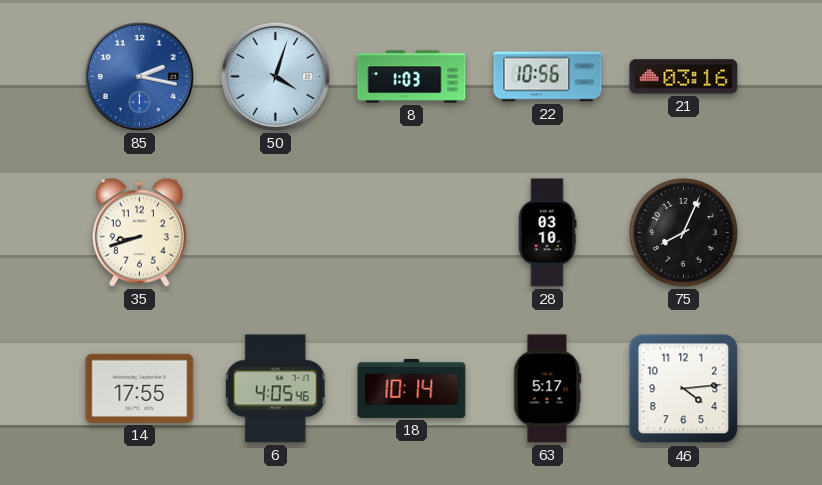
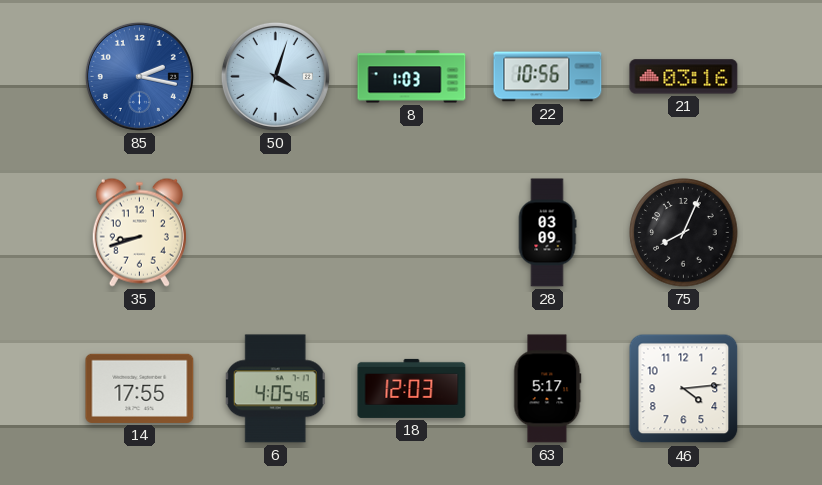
28: 03:10 -> 03:09 (547, 233)
18: 10:14 -> 12:03 (412, 388)
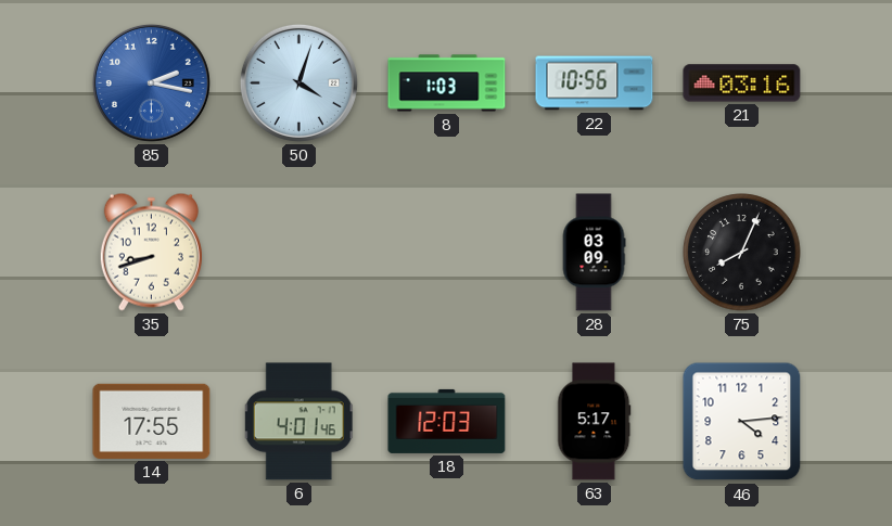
6: 4:05 -> 4:01 (298, 422)
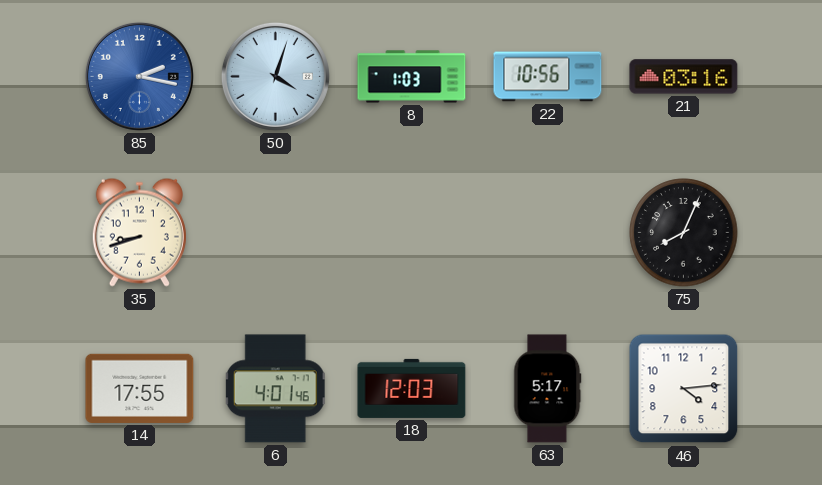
28: 03:09 -> none (594, 253)
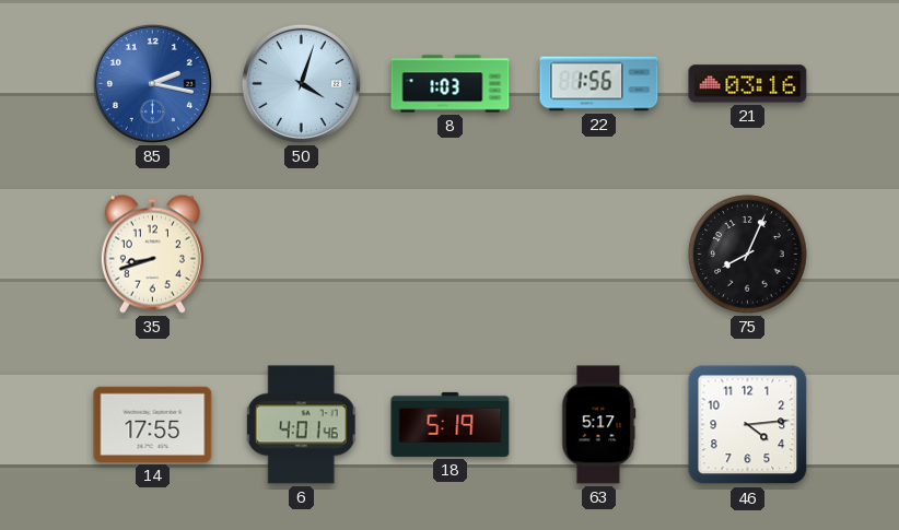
22: 10:56 -> 1:56 (599, 84)
18: 12:03 -> 5:19 (451, 424)
